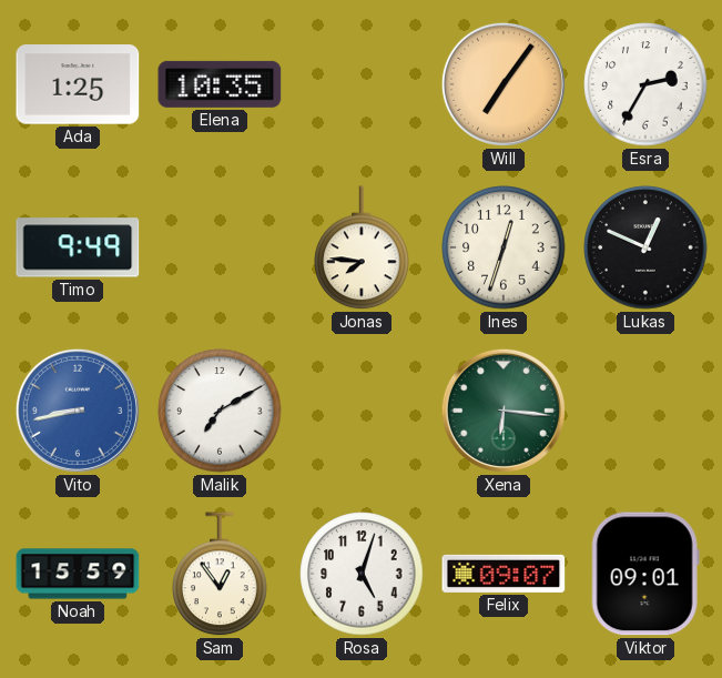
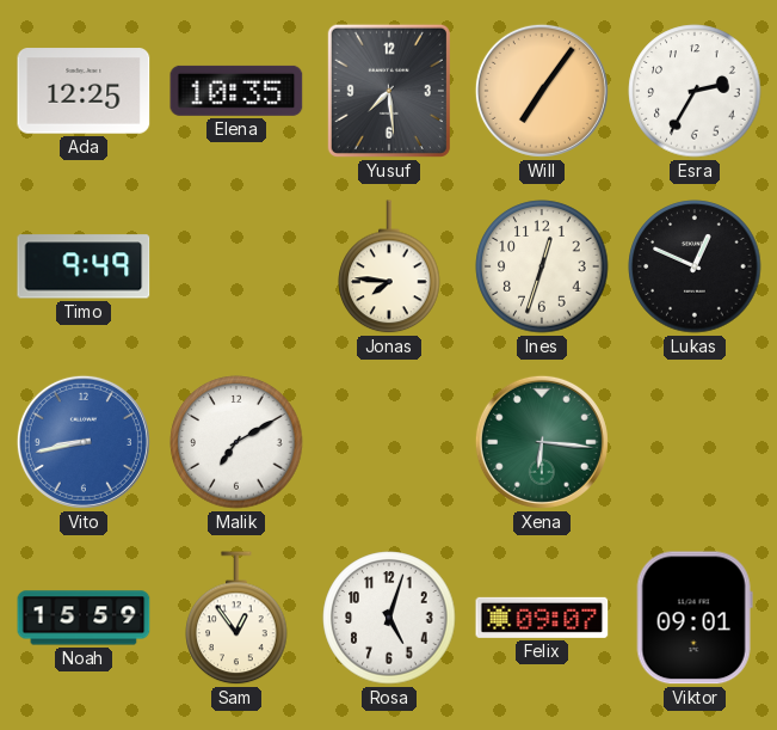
Ada: 1:25 -> 12:25 (84, 91)
Yusuf: none -> 7:29 (389, 91)
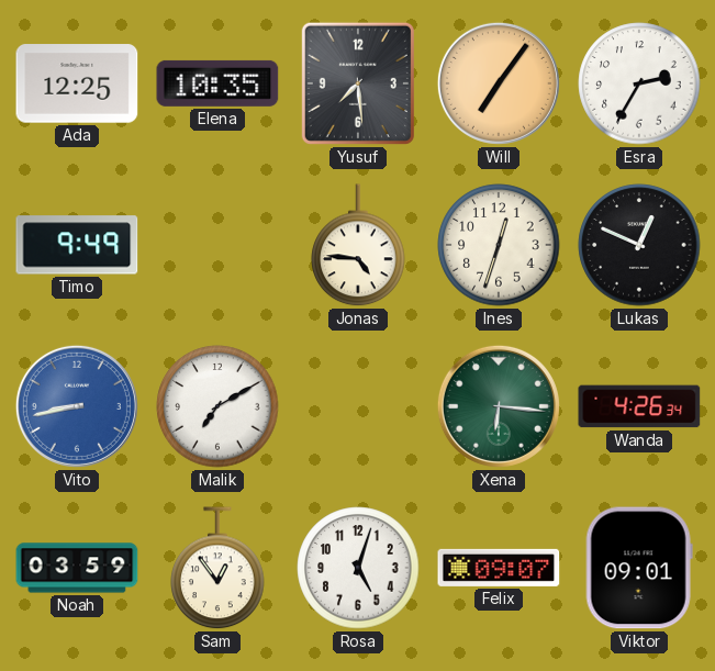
Jonas: 7:46 -> 4:46 (358, 246)
Wanda: none -> 4:26 (639, 406)
Noah: 15:59 -> 03:59 (77, 568)
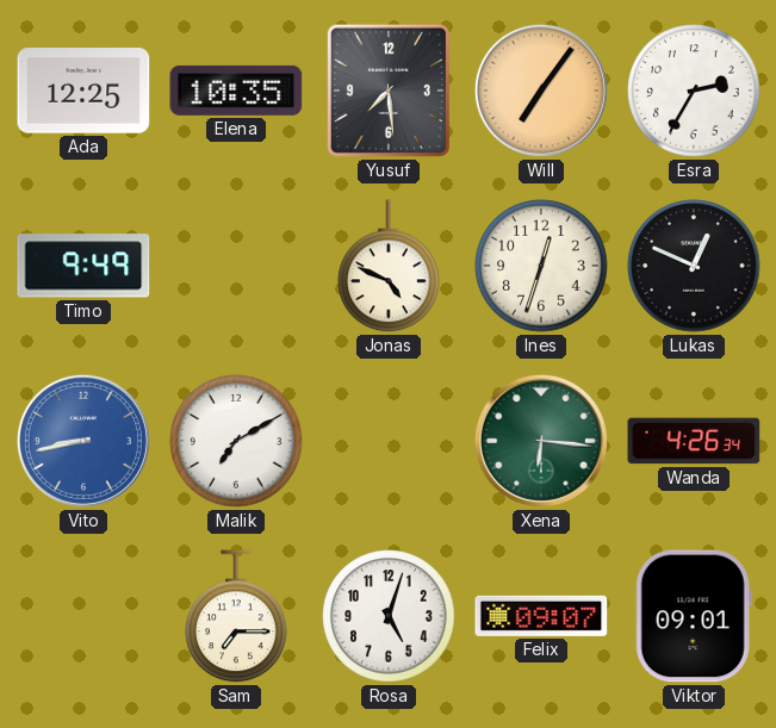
Jonas: 4:46 -> 4:49 (389, 267)
Noah: 03:59 -> none (77, 568)
Sam: 12:54 -> 7:15 (236, 617)
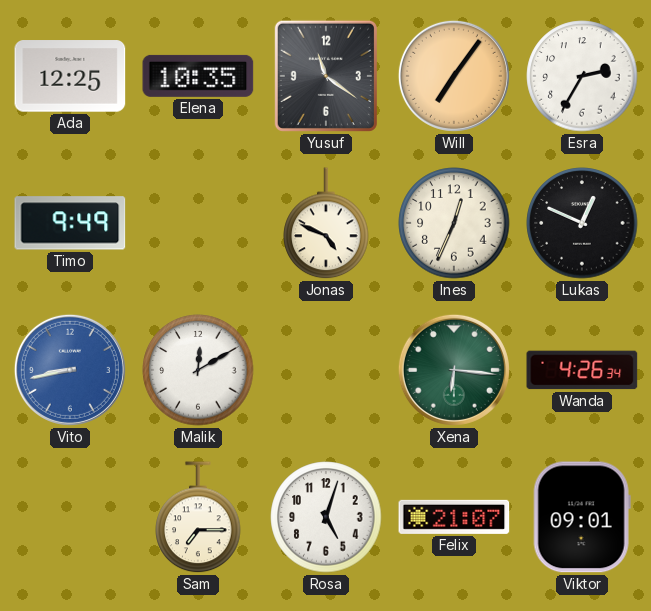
Yusuf: 7:29 -> 11:21 (326, 76)
Ines: 12:33 -> 12:34 (454, 223)
Malik: 7:10 -> 12:10 (198, 370)
Felix: 09:07 -> 21:07 (454, 517)
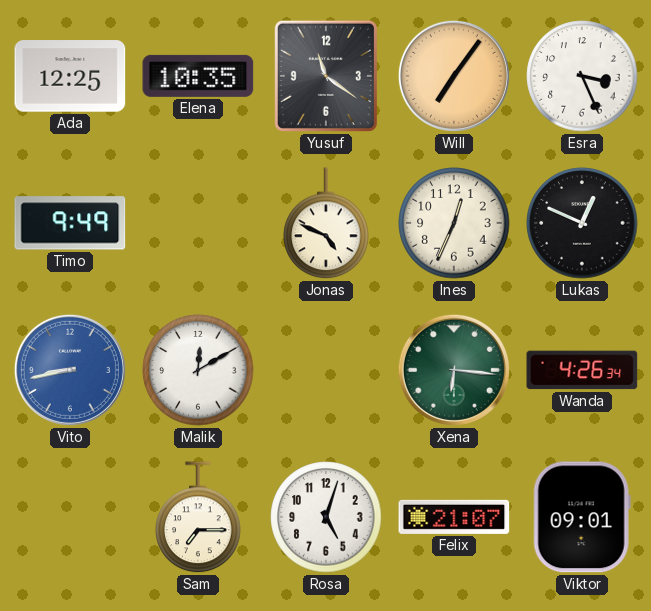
Esra: 2:35 -> 3:26 (582, 76)
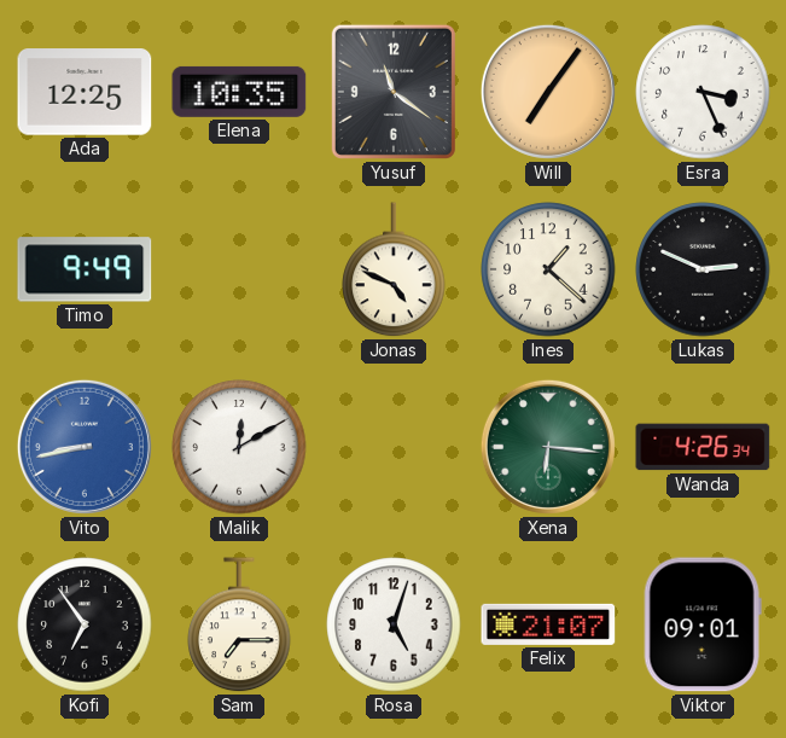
Ines: 12:34 -> 1:22 (548, 269)
Lukas: 12:49 -> 2:49 (703, 269)
Kofi: none -> 6:54 (85, 624)
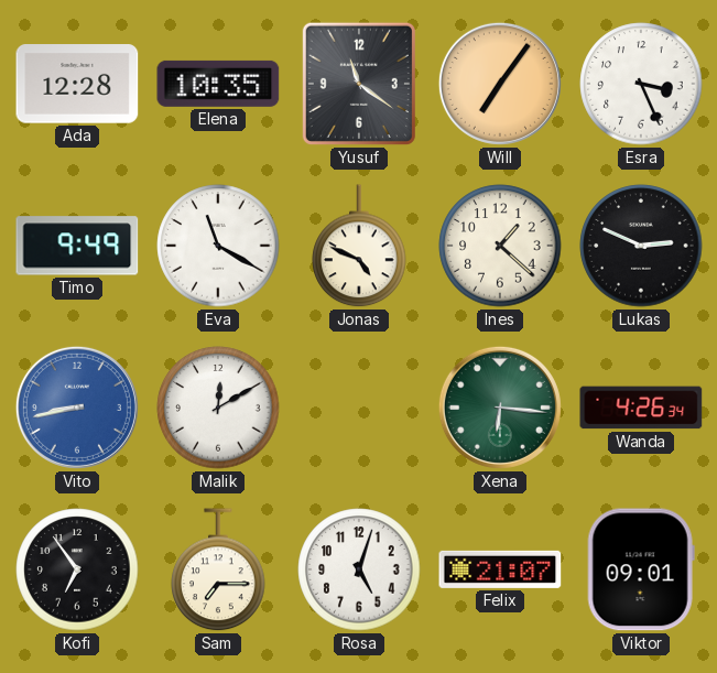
Ada: 12:25 -> 12:28 (77, 84)
Eva: none -> 11:20 (218, 246)
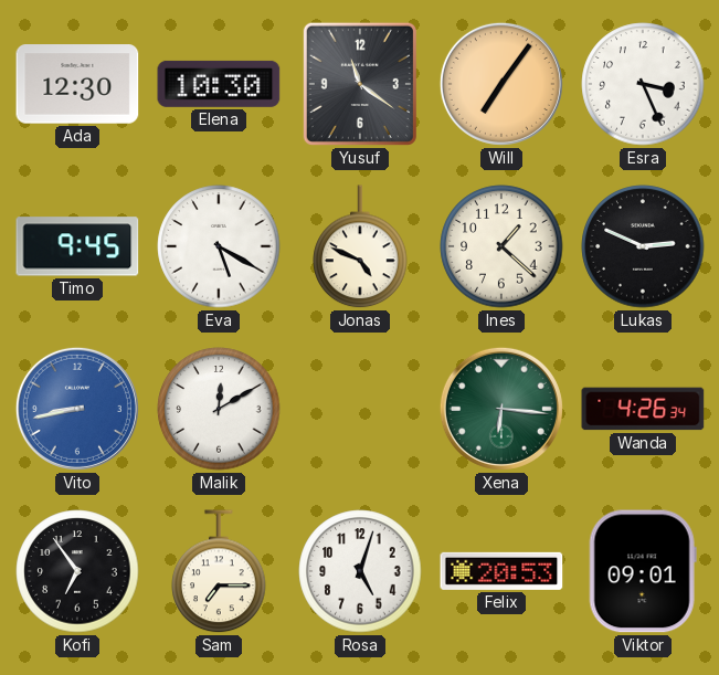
Ada: 12:28 -> 12:30 (77, 84)
Elena: 10:35 -> 10:30 (219, 84)
Timo: 9:49 -> 9:45 (77, 246)
Eva: 11:20 -> 5:20 (219, 246)
Felix: 21:07 -> 20:53 (501, 571)
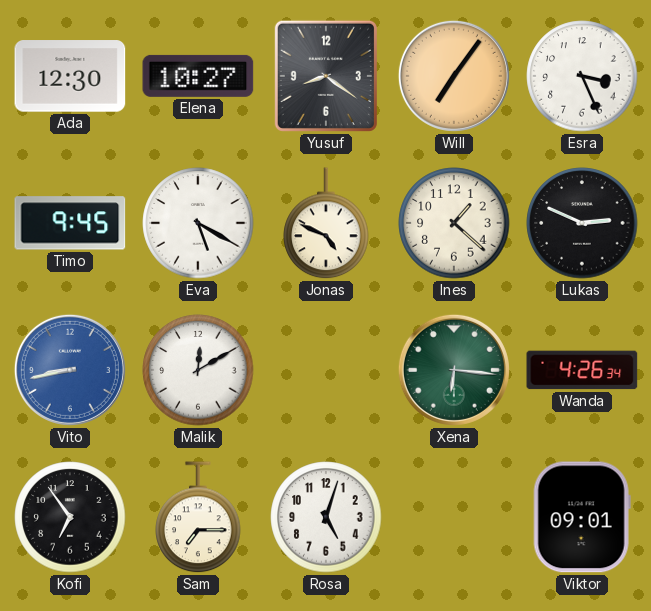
Elena: 10:30 -> 10:27 (198, 76)
Yusuf: 11:21 -> 8:21 (326, 76)
Felix: 20:53 -> none (501, 571)
